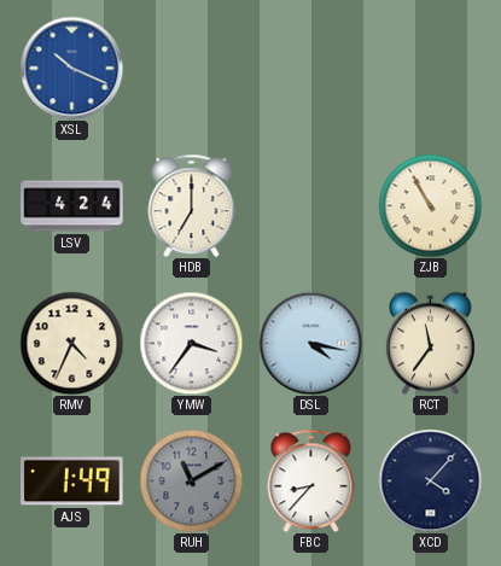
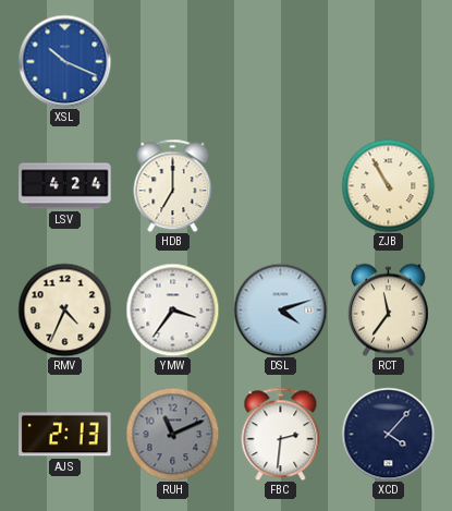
DSL: 4:17 -> 4:12 (280, 309)
AJS: 1:49 -> 2:13 (65, 435)
RUH: 11:10 -> 11:11 (172, 434)
FBC: 8:37 -> 2:31 (281, 434)
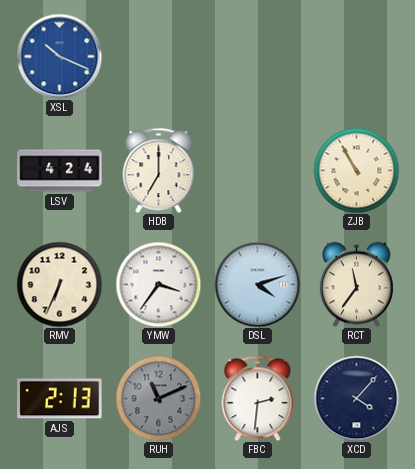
RMV: 4:34 -> 6:34 (59, 284)
